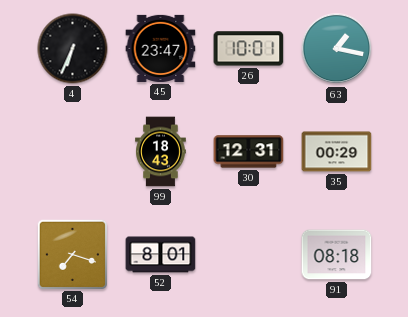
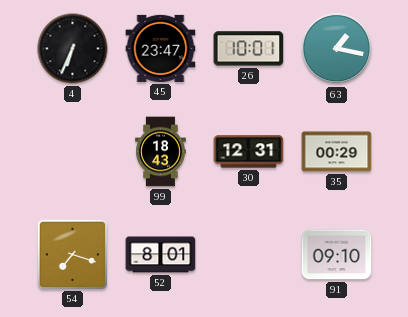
91: 08:18 -> 09:10 (337, 255)
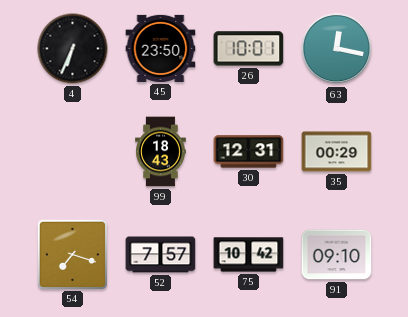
45: 23:47 -> 23:50 (161, 48)
63: 1:17 -> 12:17 (337, 49)
52: 8:01 -> 7:57 (161, 255)
75: none -> 10:42 (249, 255)
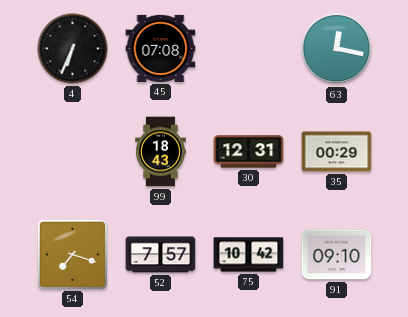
45: 23:50 -> 07:08 (161, 48)
26: 10:01 -> none (249, 49)
